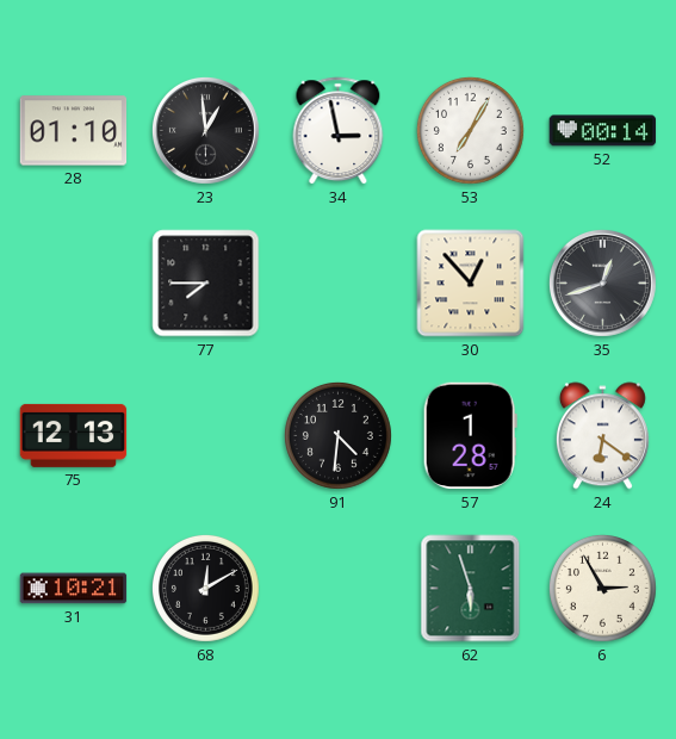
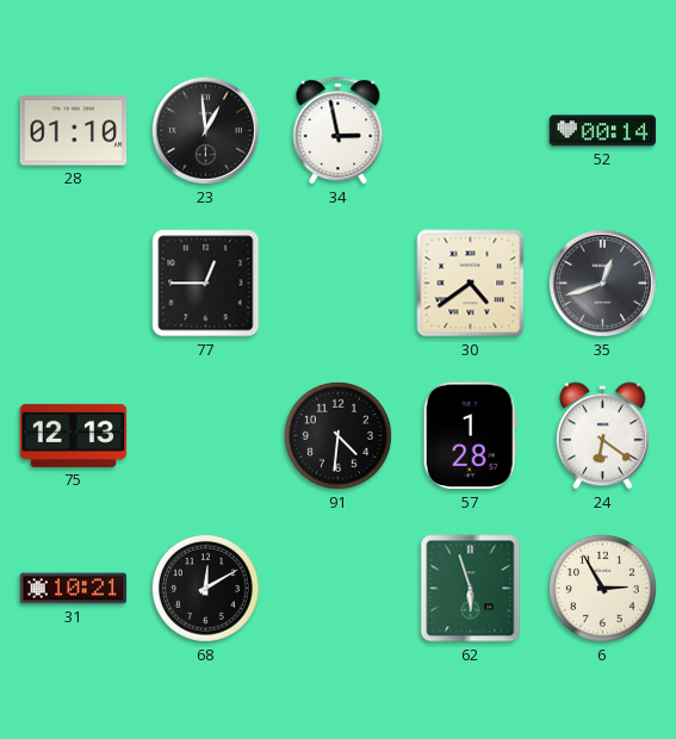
53: 7:05 -> none (470, 130)
77: 7:45 -> 12:45 (206, 284)
30: 12:53 -> 4:39 (471, 284)
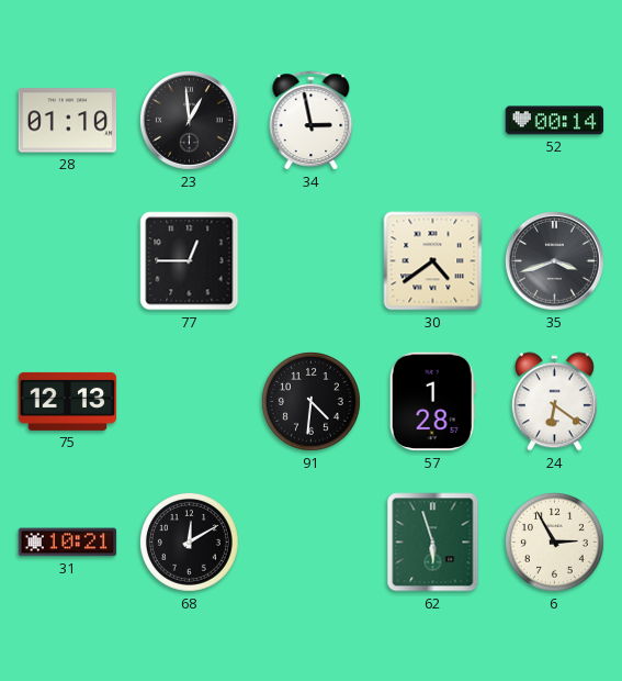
35: 12:42 -> 3:42 (554, 260)
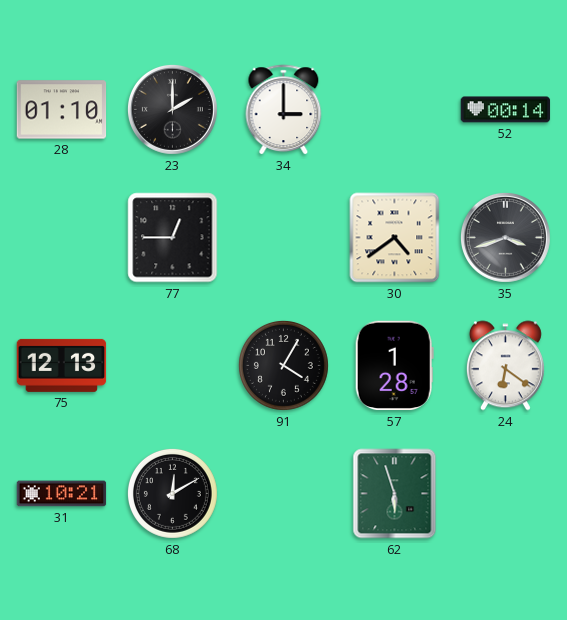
23: 12:59 -> 2:00 (172, 109)
34: 2:58 -> 3:00 (284, 110)
91: 4:31 -> 4:05 (283, 365)
6: 2:55 -> none (554, 542)
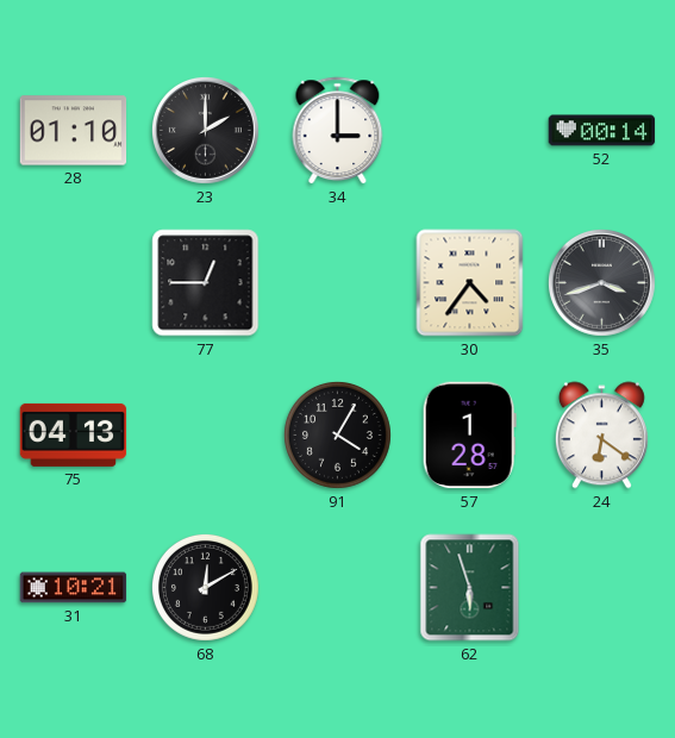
30: 4:39 -> 4:36 (470, 283)
75: 12:13 -> 04:13 (74, 434)
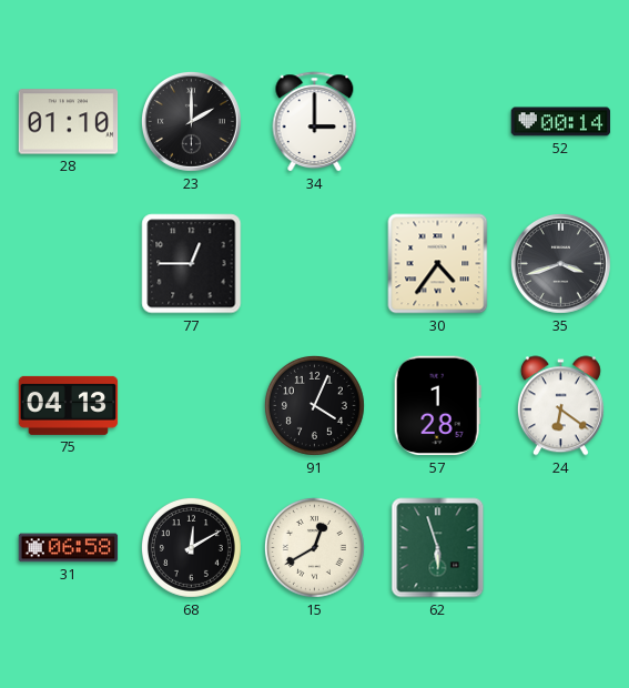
91: 4:05 -> 4:04 (314, 405)
31: 10:21 -> 06:58 (69, 548)
15: none -> 12:40 (314, 547)
